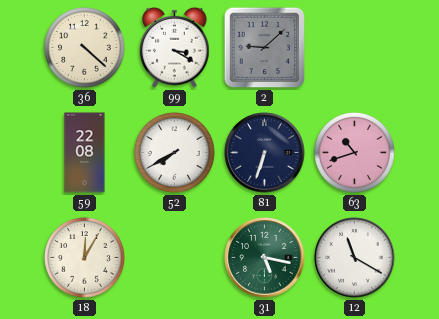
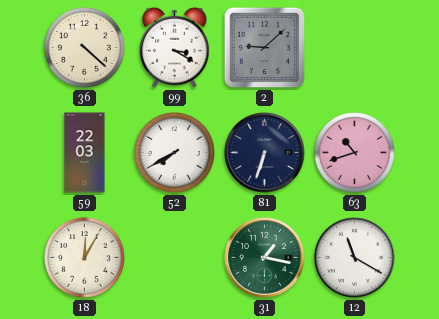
59: 22:08 -> 22:03 (85, 153)
31: 5:17 -> 1:17 (265, 258)
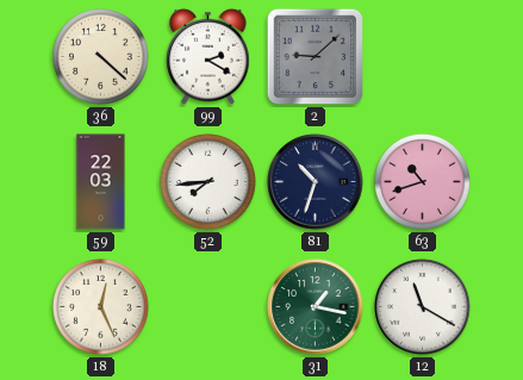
99: 3:20 -> 2:20 (208, 56)
52: 7:40 -> 7:44 (208, 182)
81: 6:33 -> 10:33 (316, 182)
18: 12:05 -> 12:26 (101, 307)
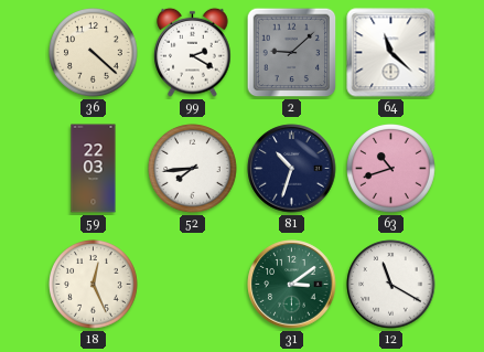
64: none -> 11:22 (391, 53)
31: 1:17 -> 3:09 (292, 285)
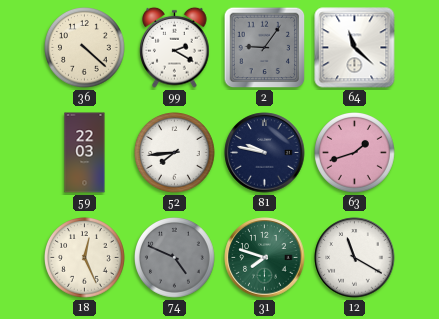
2: 9:08 -> 9:06 (265, 48)
81: 10:33 -> 9:47 (265, 153)
63: 10:42 -> 1:42 (355, 153)
74: none -> 4:49 (175, 258)
31: 3:09 -> 7:48 (265, 258)
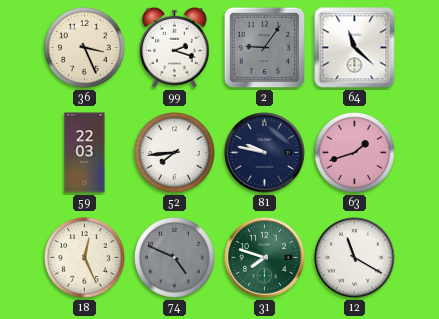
36: 4:22 -> 3:26 (85, 48)
99: 2:20 -> 2:18 (175, 47)
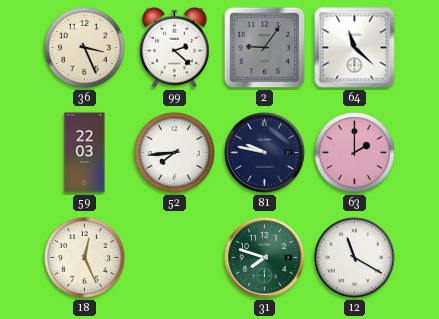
99: 2:18 -> 2:22 (175, 47)
63: 1:42 -> 2:00 (355, 153)
74: 4:49 -> none (175, 258)
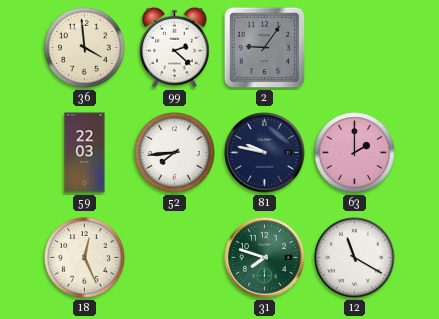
36: 3:26 -> 3:59 (85, 48)
64: 11:22 -> none (355, 48)
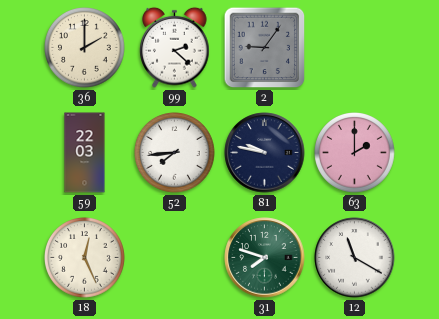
36: 3:59 -> 2:00 (85, 48)
